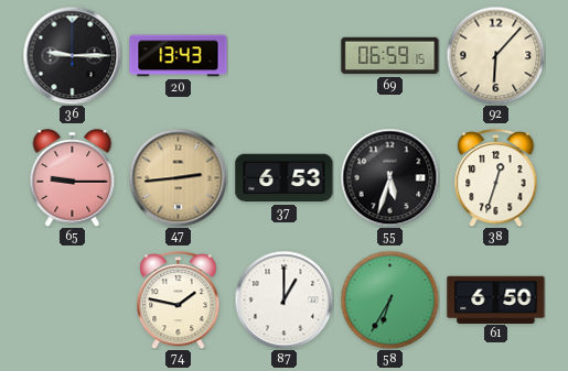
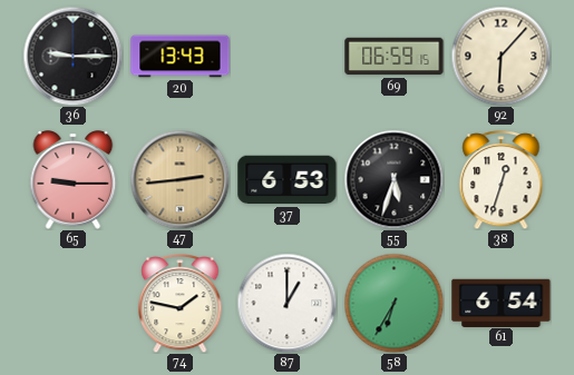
61: 6:50 -> 6:54 (502, 303)
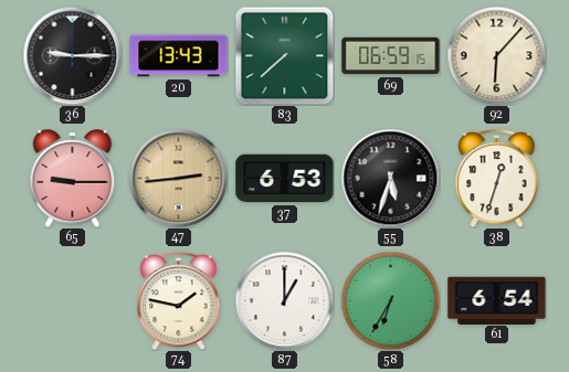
83: none -> 7:38 (284, 55)
